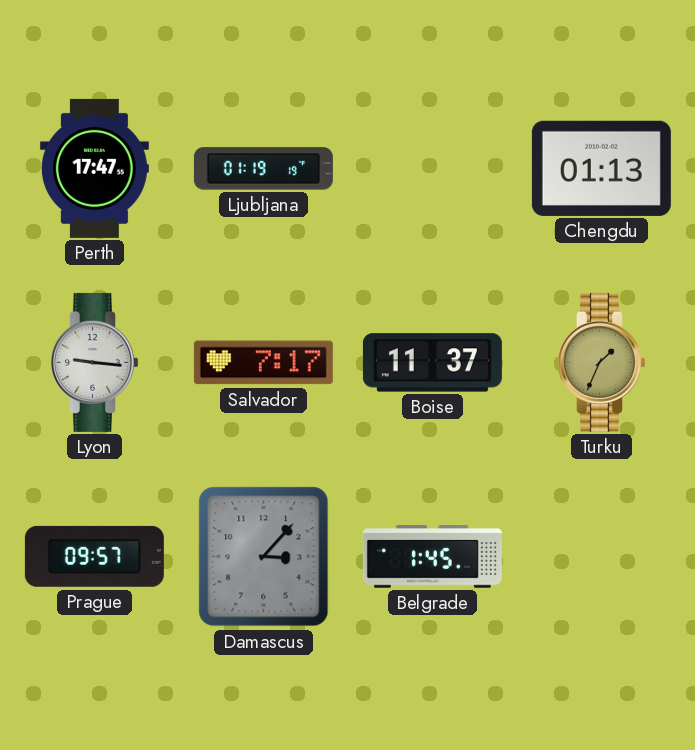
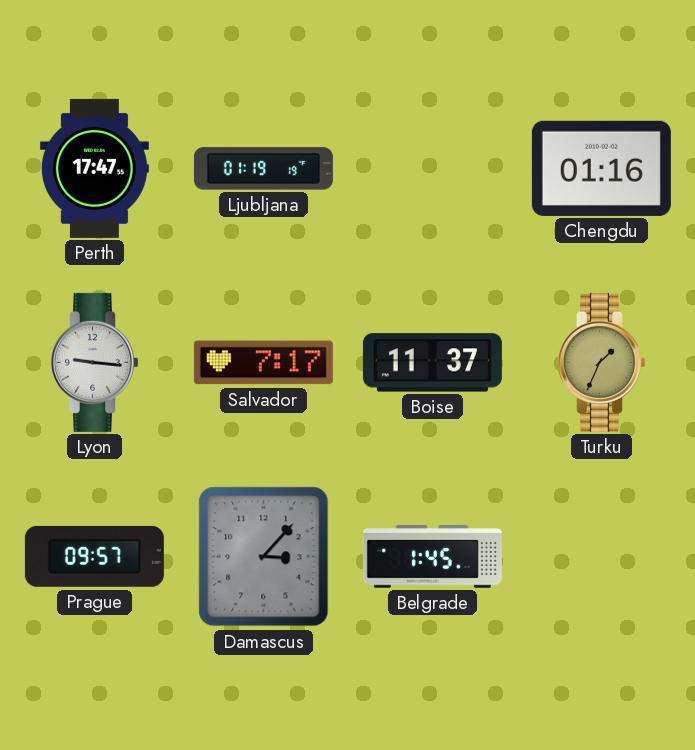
Chengdu: 01:13 -> 01:16 (601, 168)
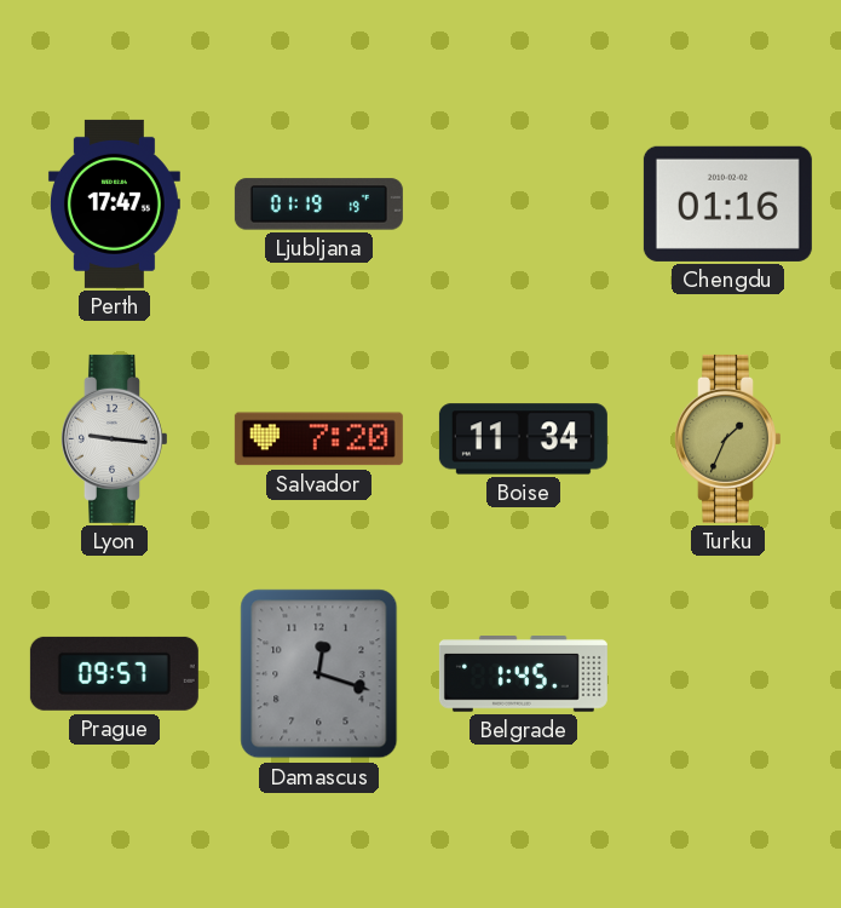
Salvador: 7:17 -> 7:20 (318, 439)
Boise: 11:37 -> 11:34 (523, 439)
Damascus: 3:07 -> 12:18 (319, 674)
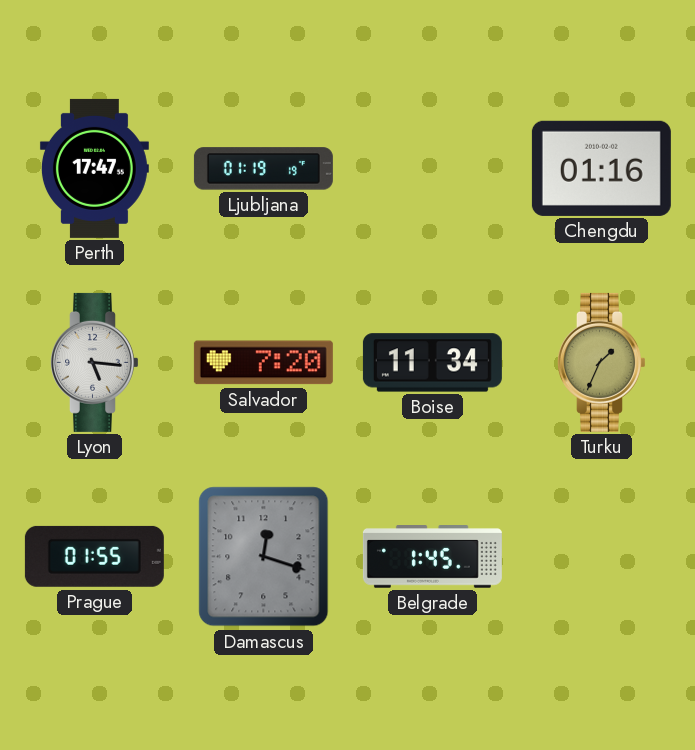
Lyon: 9:16 -> 5:16 (94, 362)
Prague: 09:57 -> 01:55 (94, 556)
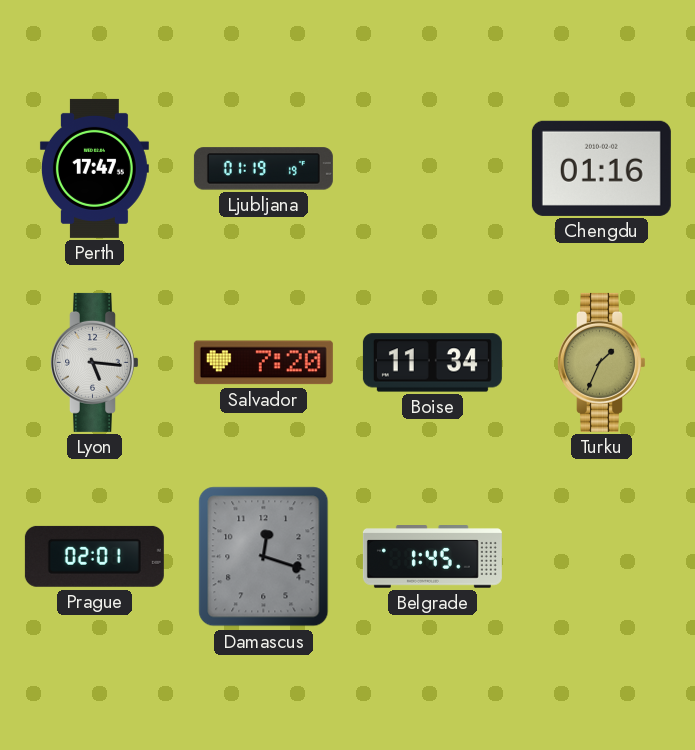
Prague: 01:55 -> 02:01 (94, 556)
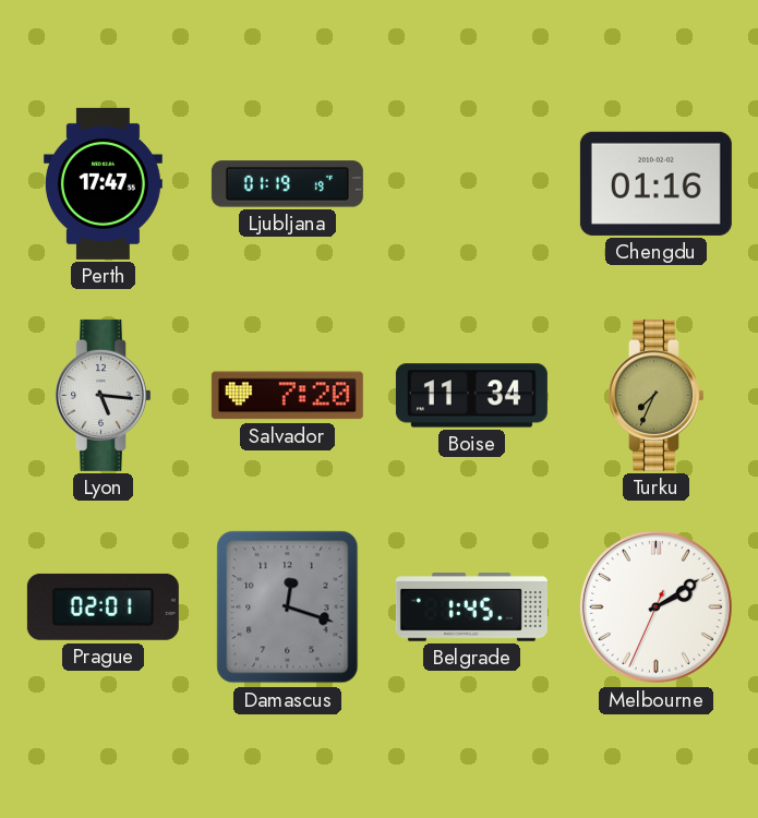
Turku: 1:34 -> 7:34 (655, 395)
Melbourne: none -> 2:09 (657, 608)
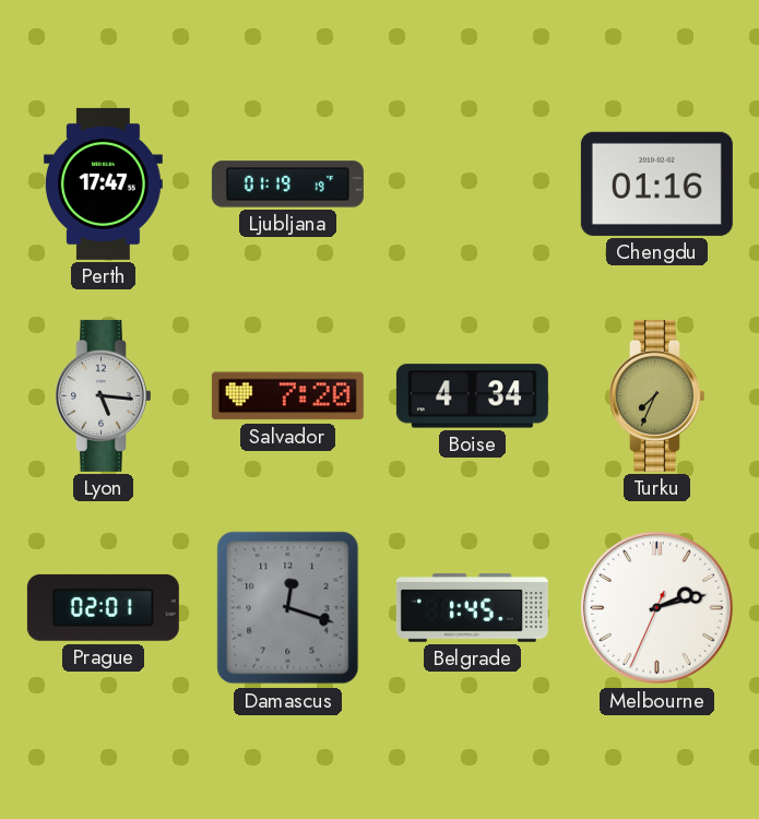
Boise: 11:34 -> 4:34 (472, 396)
Melbourne: 2:09 -> 2:12 (657, 608)
